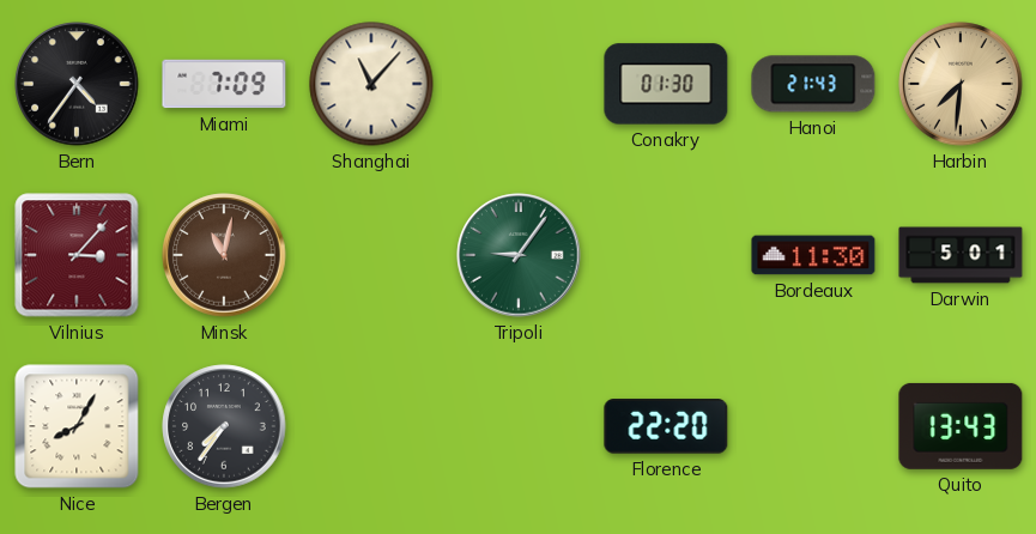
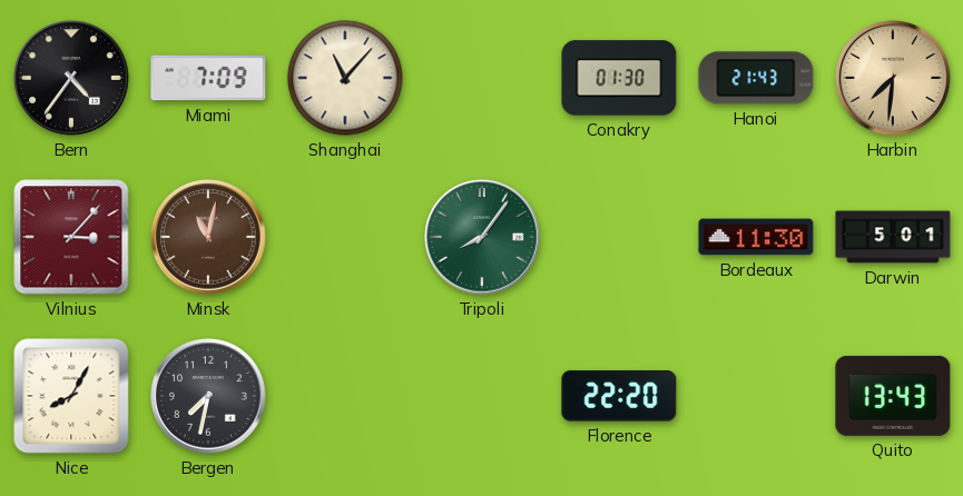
Tripoli: 9:06 -> 8:06 (482, 237)
Bergen: 7:36 -> 7:32 (208, 396)
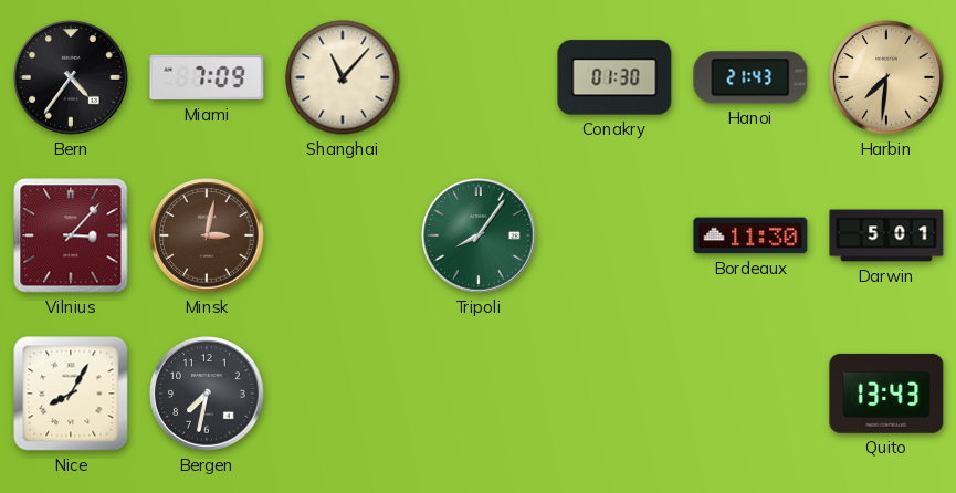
Minsk: 11:02 -> 3:02 (207, 235)
Florence: 22:20 -> none (619, 396)
